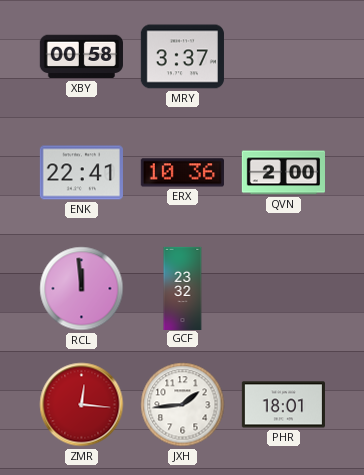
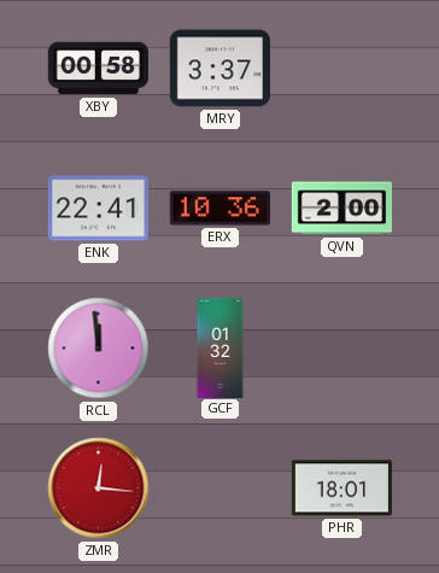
GCF: 23:32 -> 01:32 (221, 347)
JXH: 1:44 -> none (183, 405)
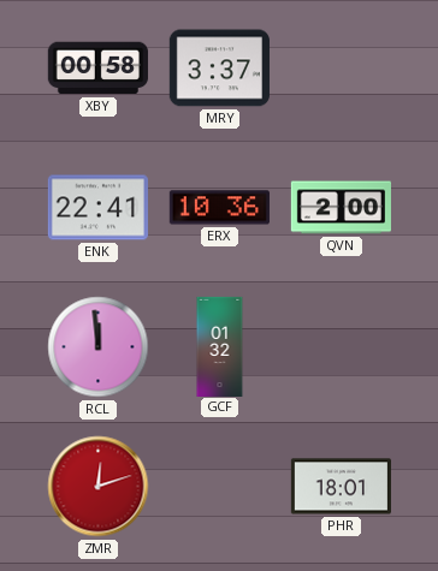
ZMR: 12:16 -> 12:12 (99, 487)
